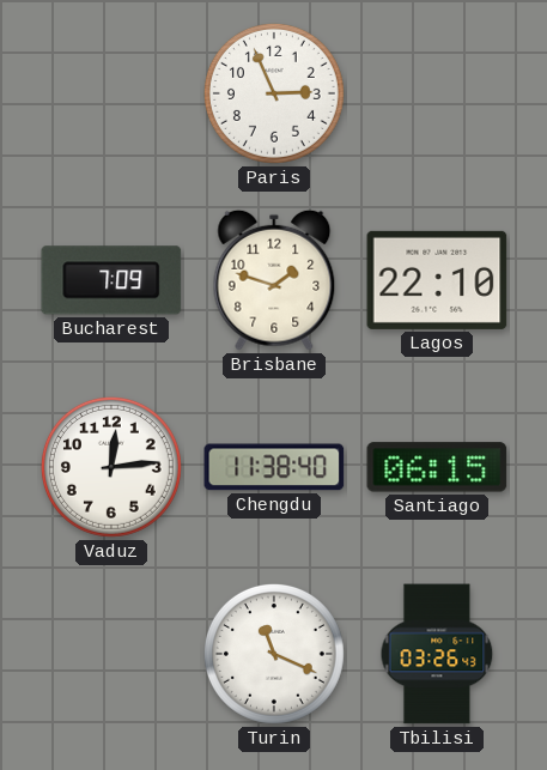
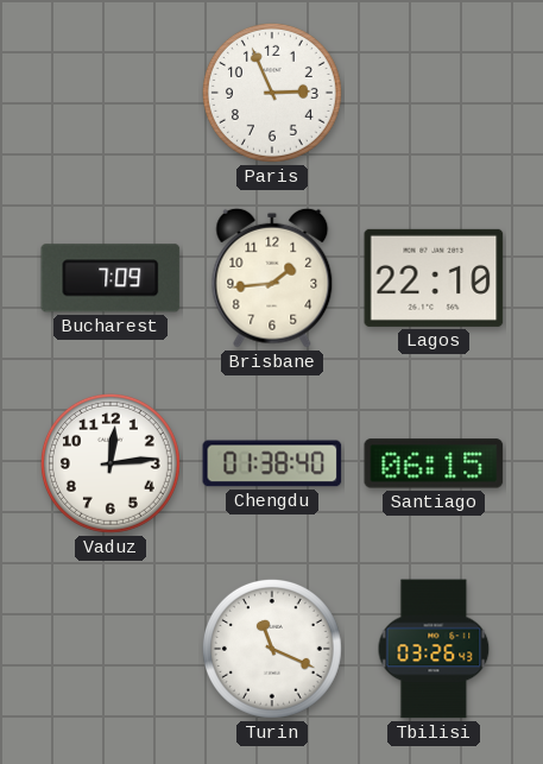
Brisbane: 1:48 -> 1:44 (272, 278)
Chengdu: 11:38 -> 01:38 (272, 463)
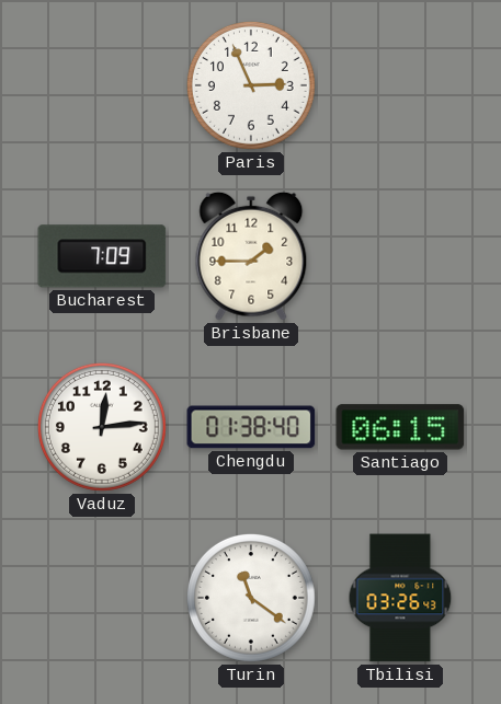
Brisbane: 1:44 -> 1:45 (251, 256)
Lagos: 22:10 -> none (434, 278)
Turin: 11:19 -> 11:21 (251, 598)
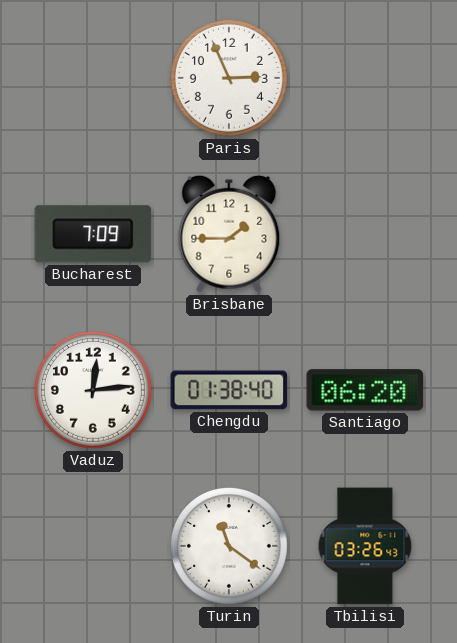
Santiago: 06:15 -> 06:20 (365, 390)
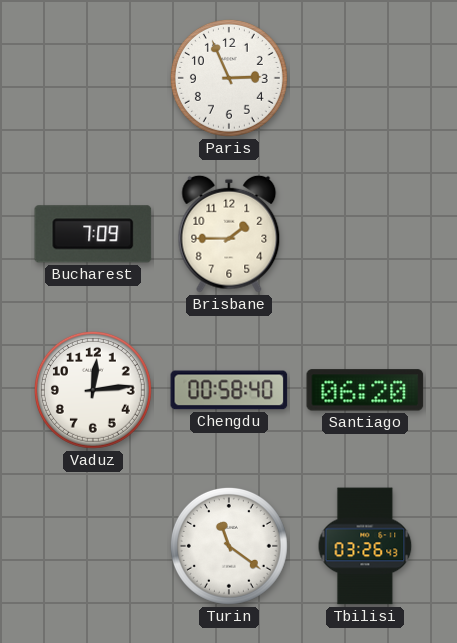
Chengdu: 01:38 -> 00:58 (229, 390)
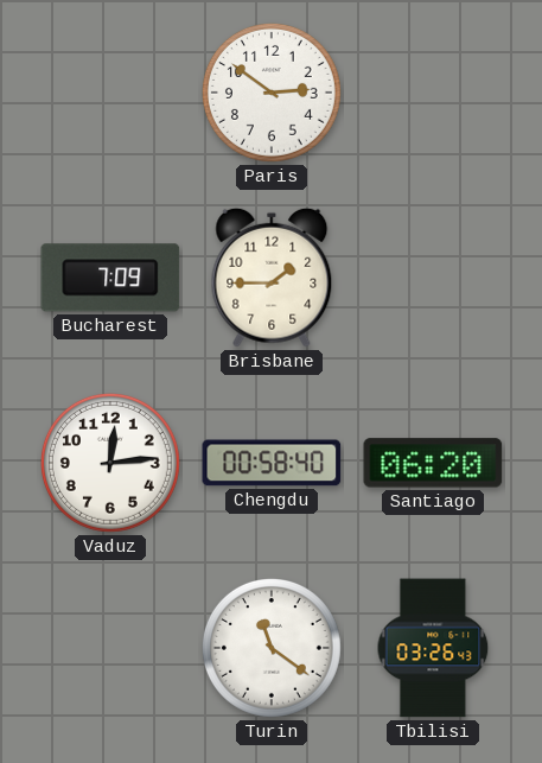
Paris: 2:56 -> 2:51 (272, 93)
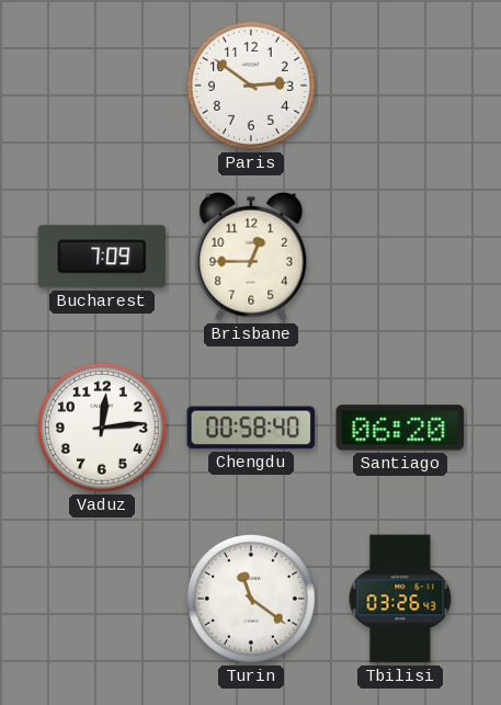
Brisbane: 1:45 -> 12:45 (251, 257)
